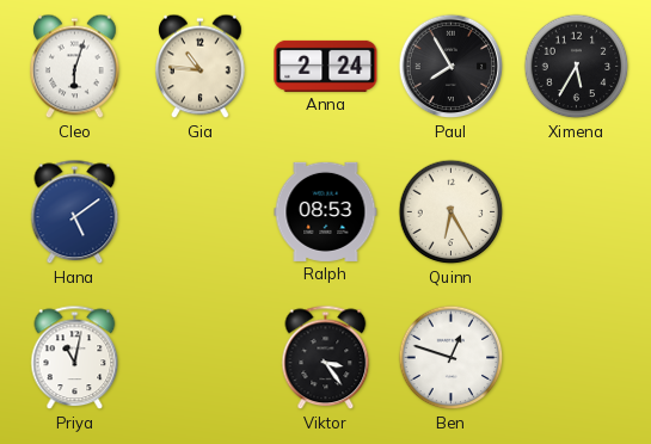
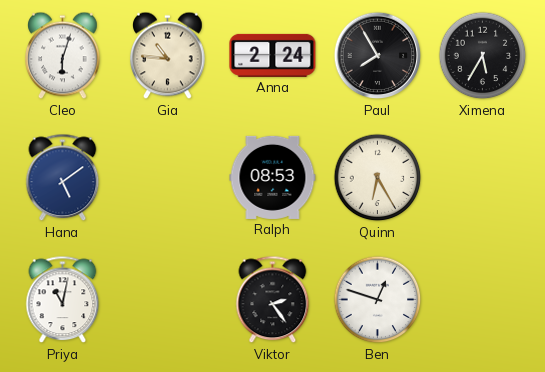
Viktor: 3:24 -> 2:24 (273, 300)
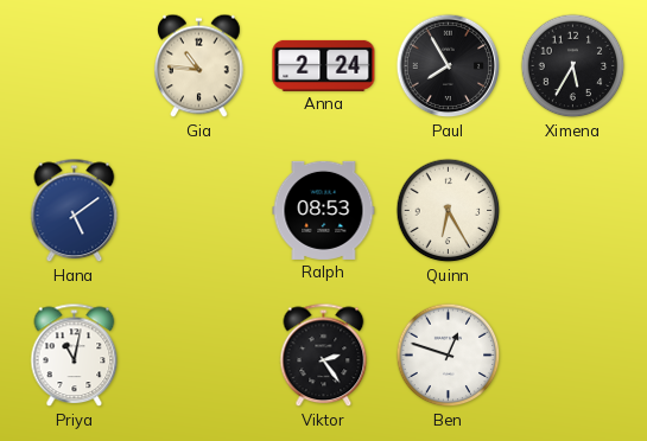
Cleo: 6:03 -> none (63, 56)
